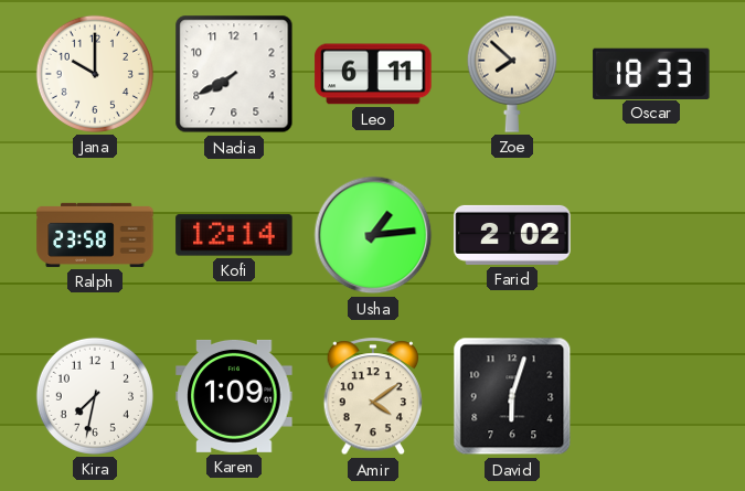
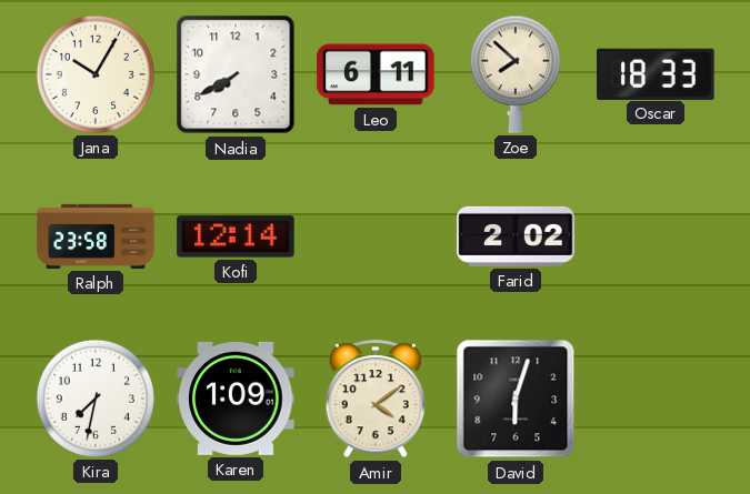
Jana: 10:00 -> 10:05 (96, 74)
Usha: 1:14 -> none (373, 235)
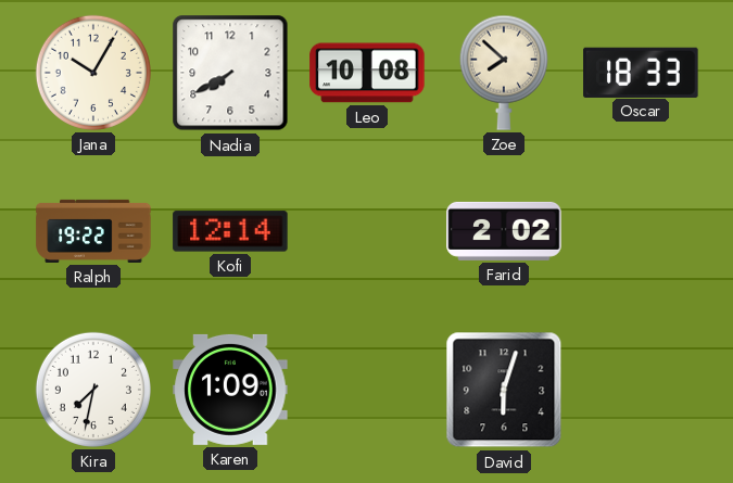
Leo: 6:11 -> 10:08 (367, 73)
Ralph: 23:58 -> 19:22 (93, 231)
Amir: 4:09 -> none (376, 400)
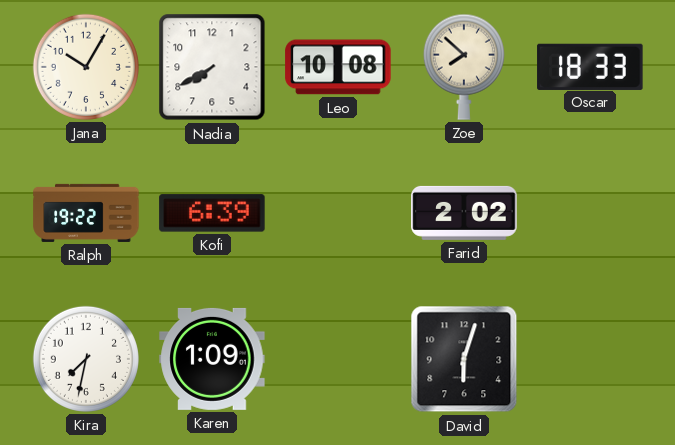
Kofi: 12:14 -> 6:39 (212, 213)
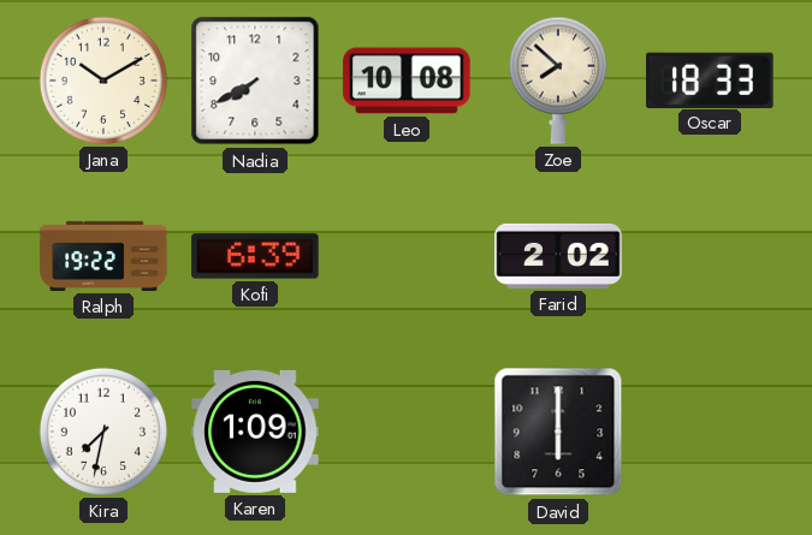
Jana: 10:05 -> 10:10 (103, 81)
David: 6:03 -> 6:00 (558, 432)
